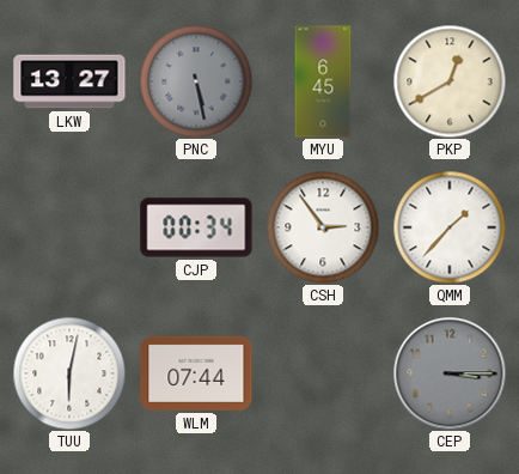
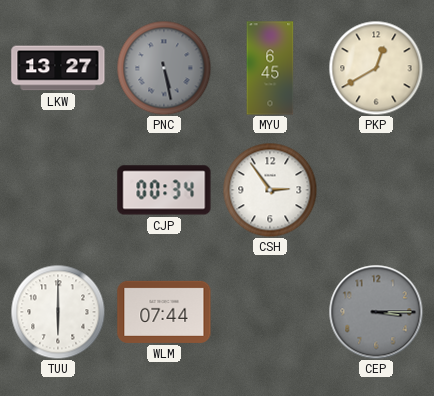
QMM: 1:37 -> none (450, 227)
TUU: 6:02 -> 6:00 (58, 312)
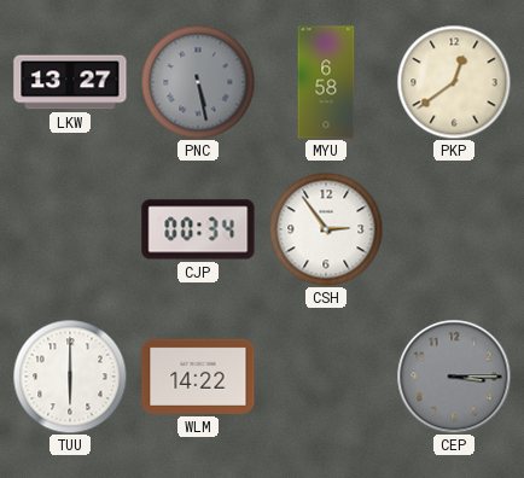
MYU: 6:45 -> 6:58 (326, 82)
PKP: 12:40 -> 12:39 (454, 82)
WLM: 07:44 -> 14:22 (198, 377)
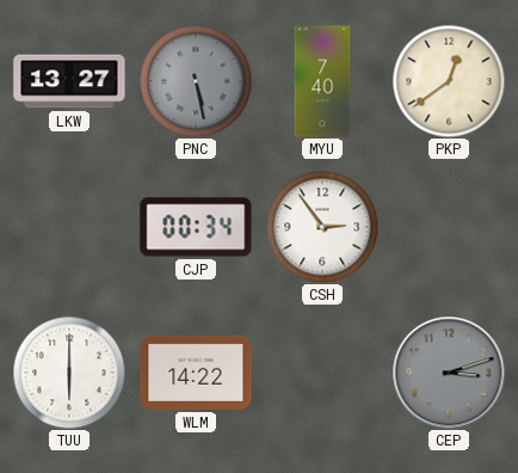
MYU: 6:58 -> 7:40 (322, 81)
CEP: 3:15 -> 3:12 (449, 373)
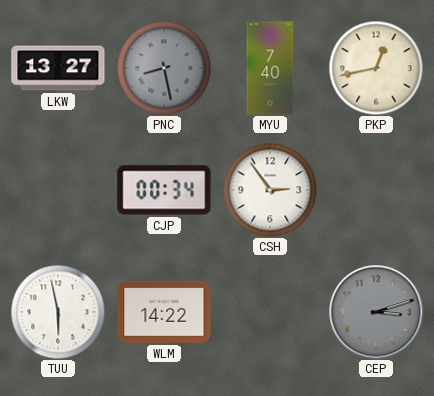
PNC: 5:28 -> 8:28 (164, 68)
PKP: 12:39 -> 12:43 (376, 68)
TUU: 6:00 -> 5:58 (58, 312)
